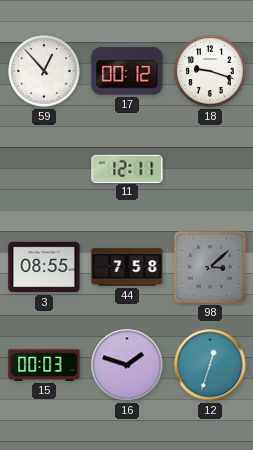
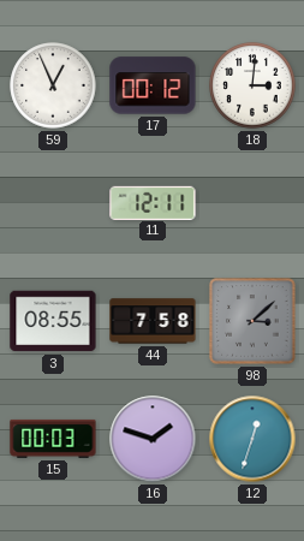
59: 12:53 -> 12:56 (53, 85)
18: 9:18 -> 3:01 (252, 85)
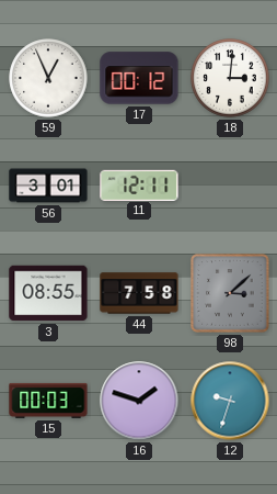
56: none -> 3:01 (48, 186)
12: 12:33 -> 9:33 (230, 401)
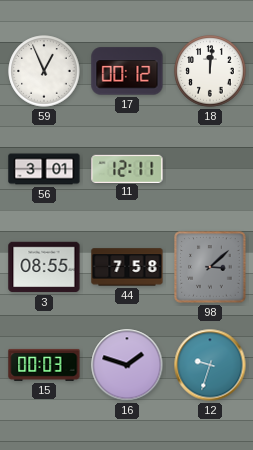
18: 3:01 -> 12:01 (210, 71)
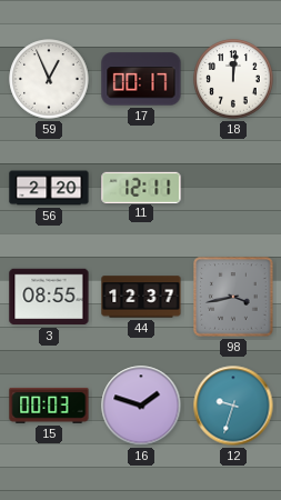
17: 00:12 -> 00:17 (141, 79)
56: 3:01 -> 2:20 (49, 188)
44: 7:58 -> 12:37 (141, 297)
98: 3:08 -> 3:43 (233, 297)
